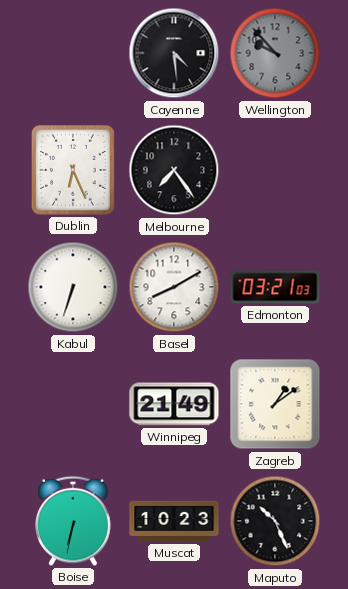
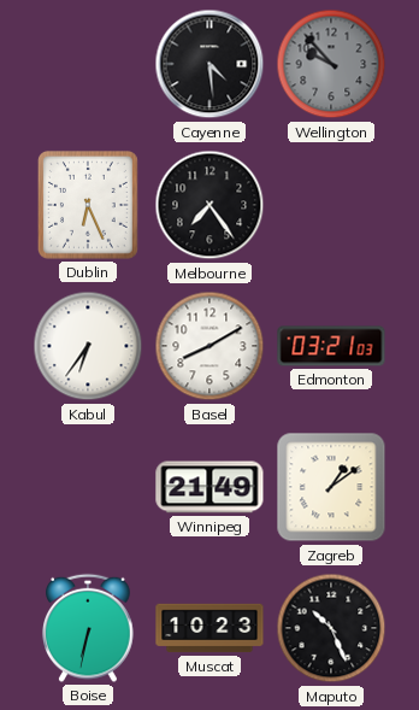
Kabul: 6:33 -> 6:36 (88, 346)
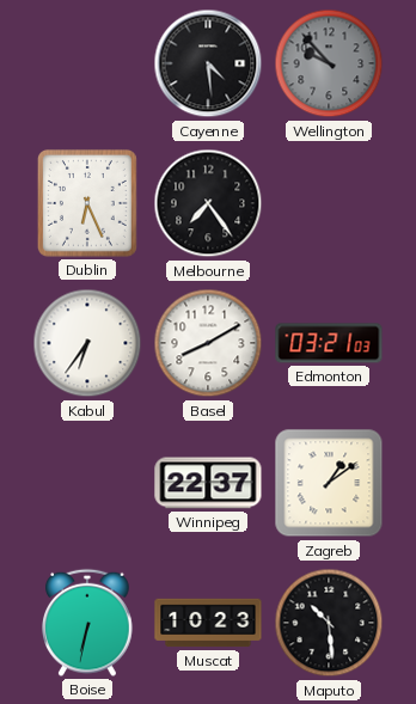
Winnipeg: 21:49 -> 22:37 (208, 483)
Maputo: 10:26 -> 10:29 (329, 623)
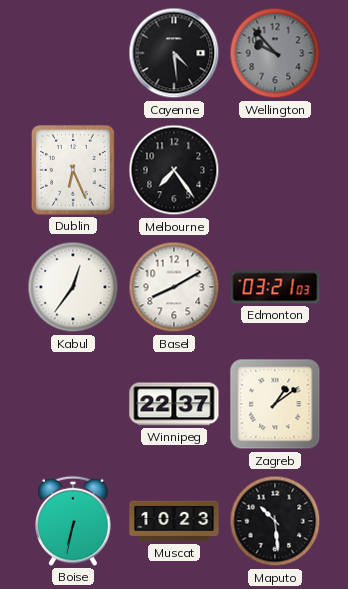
Kabul: 6:36 -> 12:36 (73, 287)
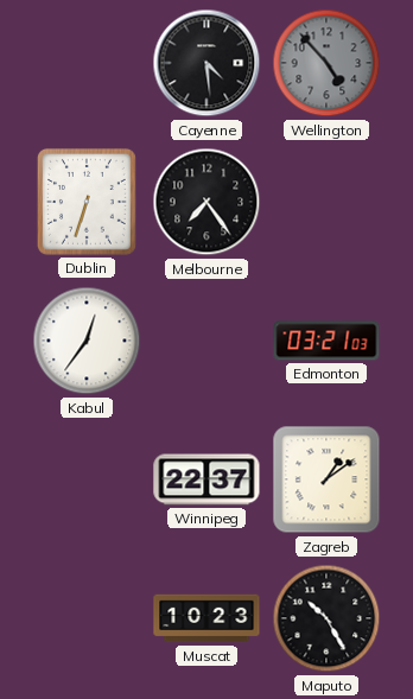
Wellington: 9:53 -> 4:53 (326, 63)
Dublin: 6:26 -> 6:33 (87, 202)
Basel: 8:10 -> none (174, 287)
Boise: 6:32 -> none (73, 521)
Maputo: 10:29 -> 10:25 (326, 618)
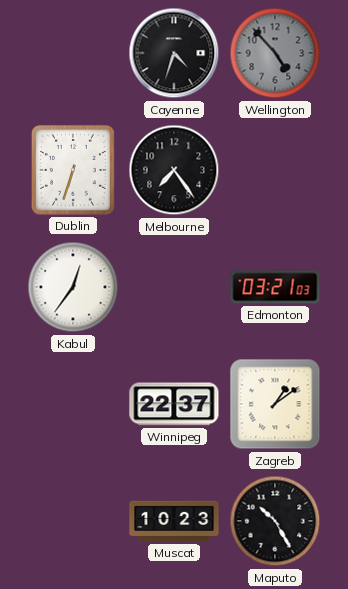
Cayenne: 4:29 -> 4:33 (174, 53)
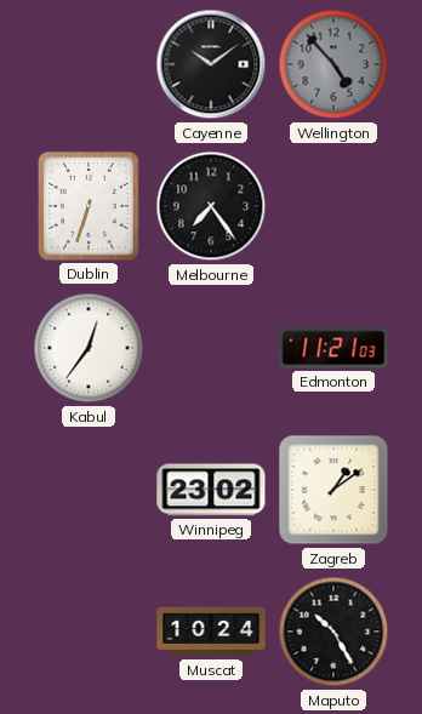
Cayenne: 4:33 -> 10:09 (211, 64)
Edmonton: 03:21 -> 11:21 (333, 348)
Winnipeg: 22:37 -> 23:02 (211, 490)
Muscat: 10:23 -> 10:24 (211, 632)
